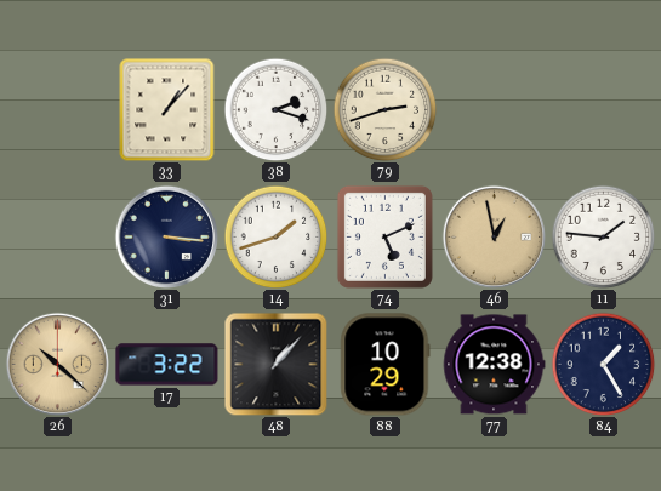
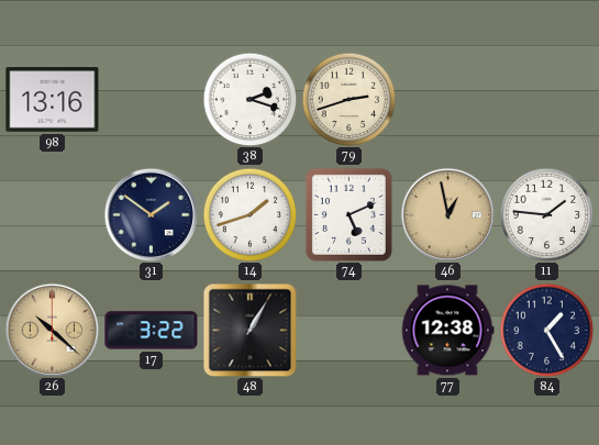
98: none -> 13:16 (53, 100)
33: 1:07 -> none (167, 109)
31: 3:16 -> 1:51 (151, 214)
48: 1:07 -> 1:05 (249, 330)
88: 10:29 -> none (386, 365)
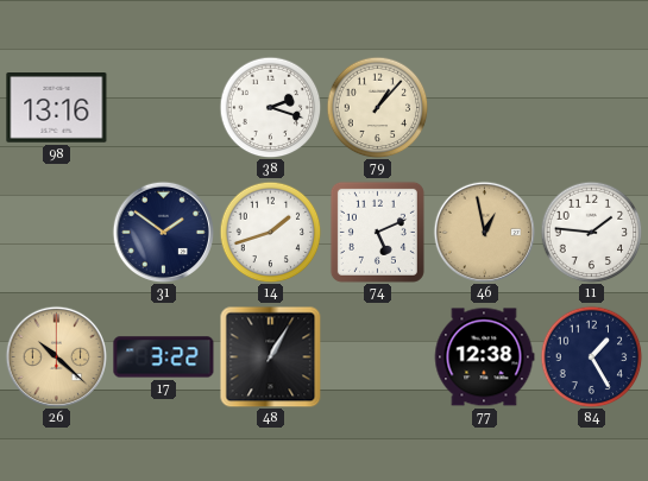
79: 2:42 -> 1:07 (377, 107)
